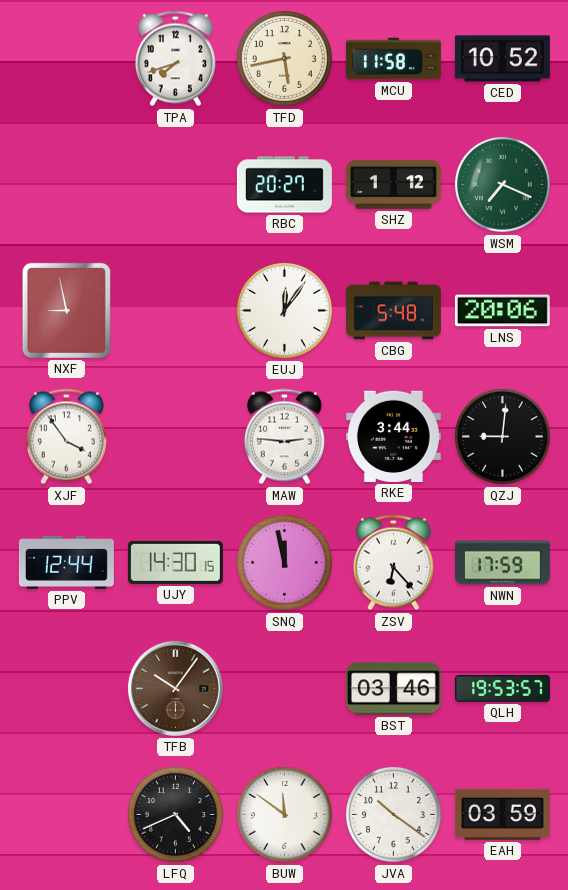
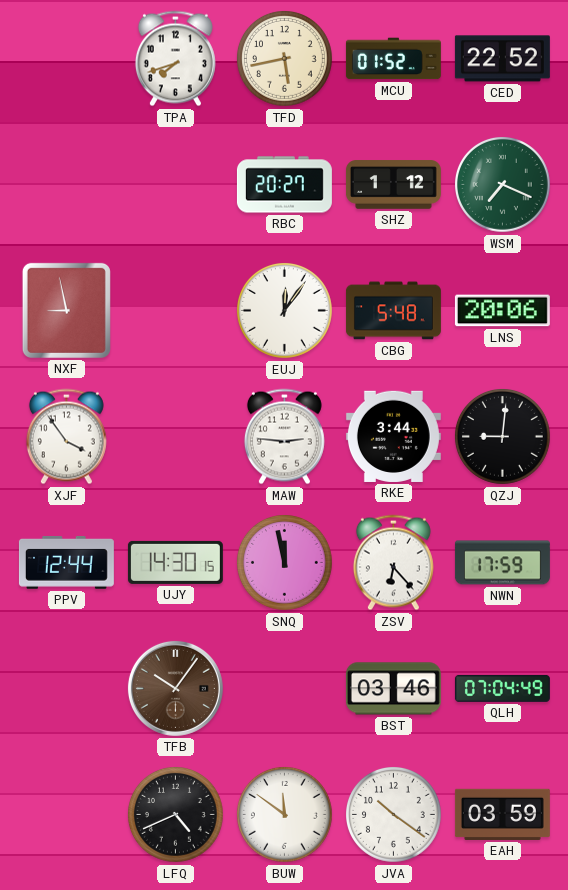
MCU: 11:58 -> 01:52 (393, 59)
CED: 10:52 -> 22:52 (502, 59)
QLH: 19:53 -> 07:04 (502, 688)
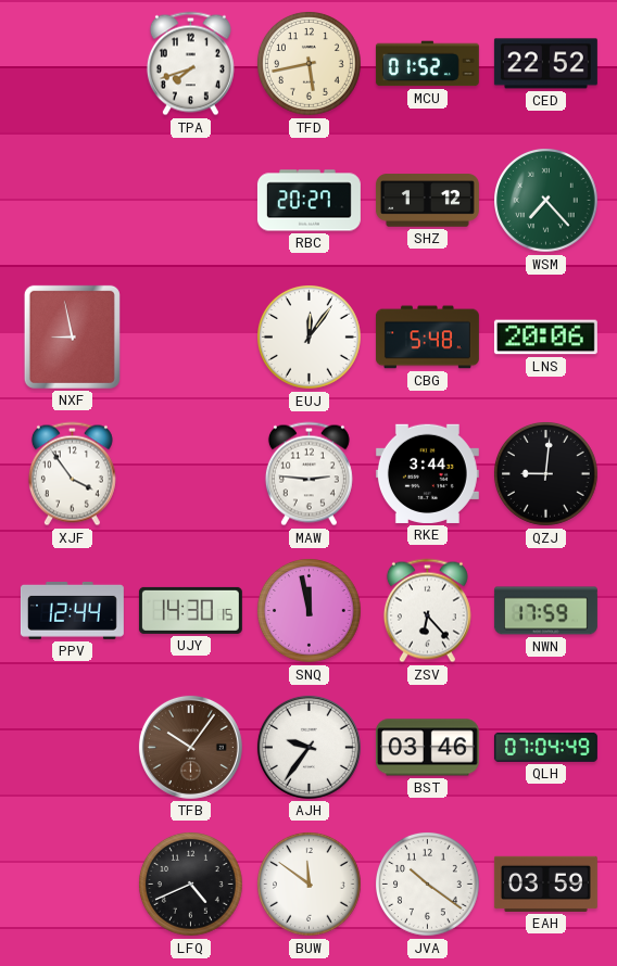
WSM: 7:19 -> 7:23 (546, 201)
AJH: none -> 9:36 (308, 747)
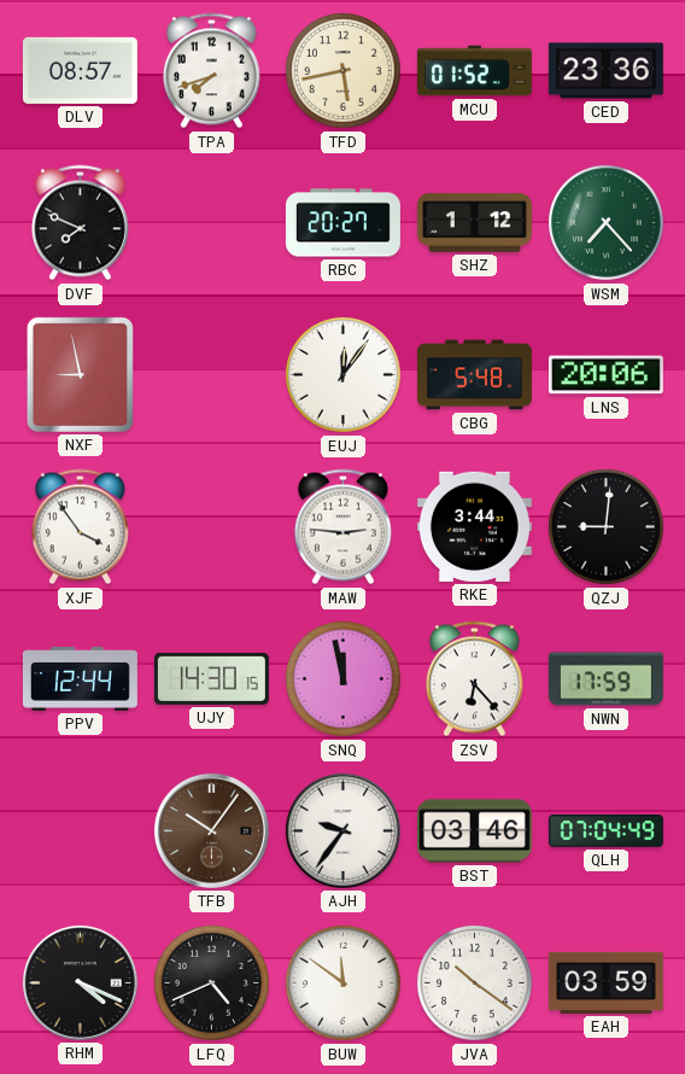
DLV: none -> 08:57 (80, 70)
CED: 22:52 -> 23:36 (605, 71)
DVF: none -> 7:49 (80, 223)
RHM: none -> 4:19 (80, 982)
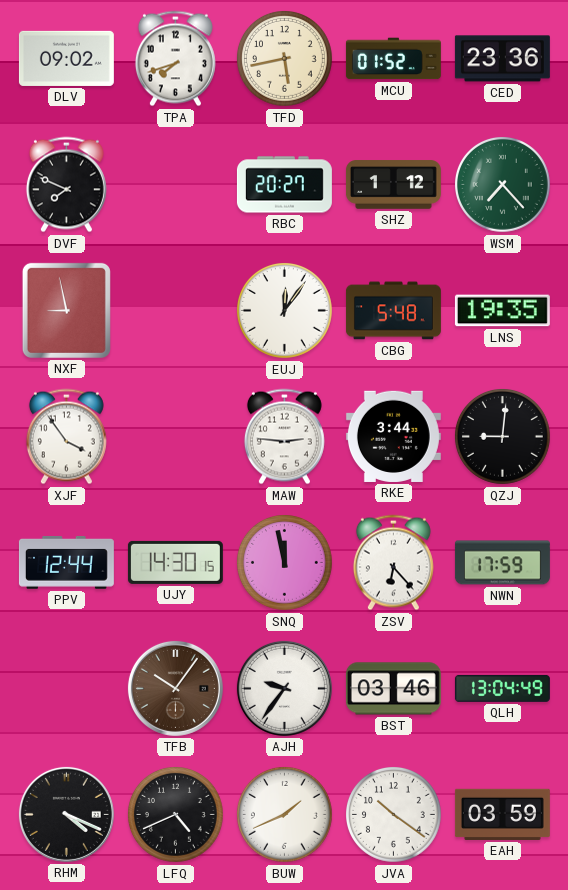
DLV: 08:57 -> 09:02 (66, 58)
LNS: 20:06 -> 19:35 (502, 311)
QLH: 07:04 -> 13:04 (502, 688)
BUW: 11:51 -> 1:41 (285, 815)
